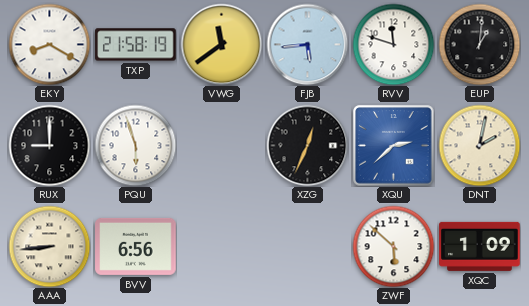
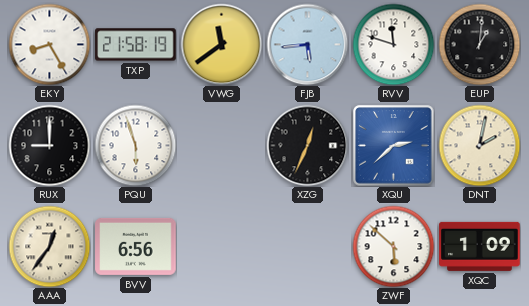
EKY: 8:20 -> 8:25 (49, 44)
AAA: 8:44 -> 12:36 (49, 246)
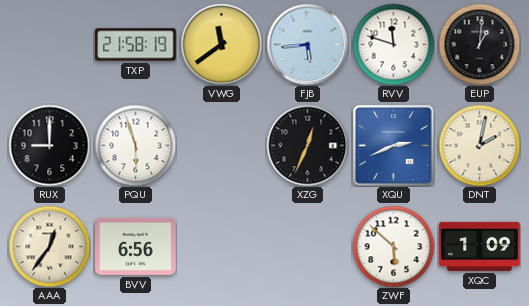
EKY: 8:25 -> none (49, 44)
XQU: 2:38 -> 2:41 (393, 145)
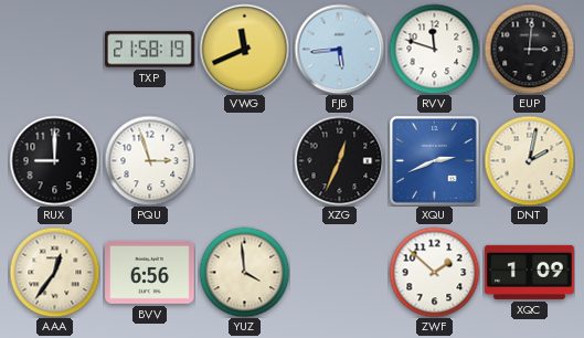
VWG: 11:39 -> 11:41 (244, 49)
EUP: 1:01 -> 3:01 (529, 49)
PQU: 5:57 -> 2:57 (149, 160)
YUZ: none -> 3:59 (244, 272)
ZWF: 5:52 -> 1:52 (434, 272)
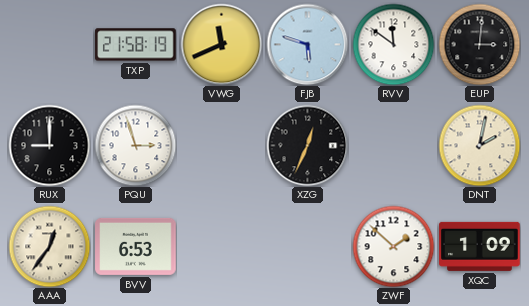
FJB: 5:44 -> 5:48 (307, 44)
RVV: 11:48 -> 11:51 (393, 44)
XQU: 2:41 -> none (434, 160)
BVV: 6:56 -> 6:53 (136, 246)
YUZ: 3:59 -> none (244, 272)
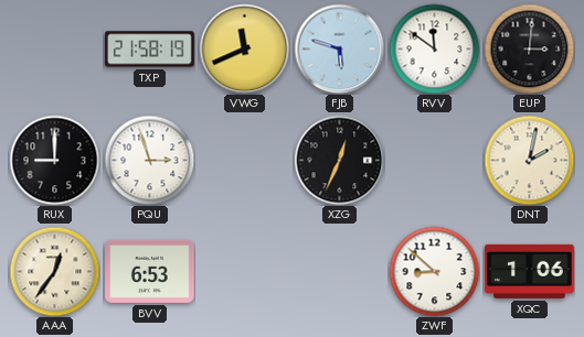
ZWF: 1:52 -> 8:52 (434, 271)
XQC: 1:09 -> 1:06 (530, 271)
